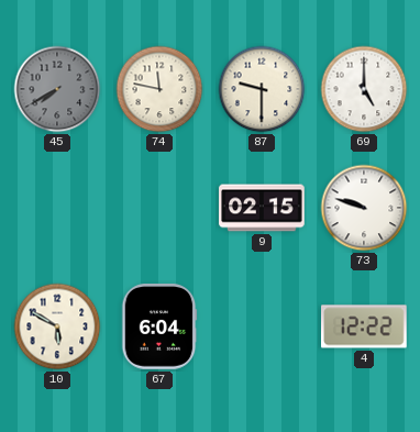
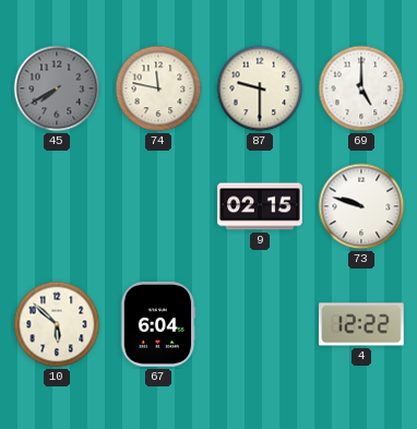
10: 5:50 -> 5:52 (57, 324)
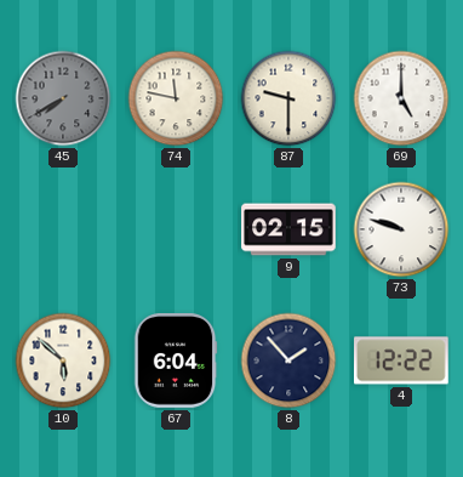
8: none -> 1:53 (288, 360)
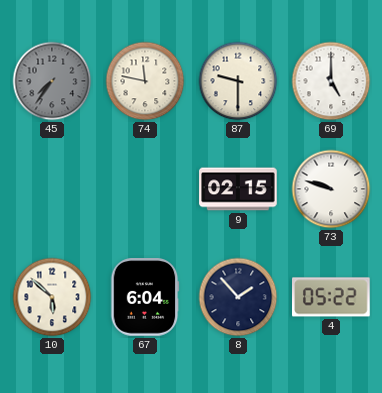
45: 7:40 -> 7:36 (52, 81)
4: 12:22 -> 05:22 (332, 297)
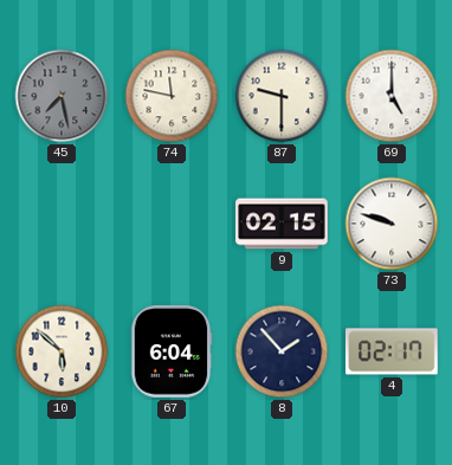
45: 7:36 -> 7:28 (62, 96)
4: 05:22 -> 02:17 (393, 351)
